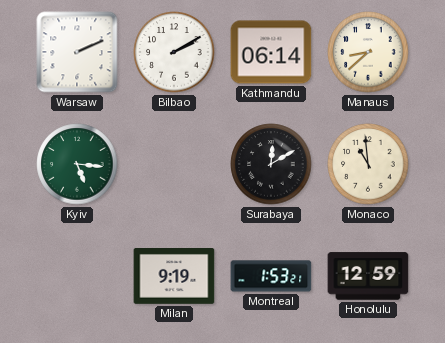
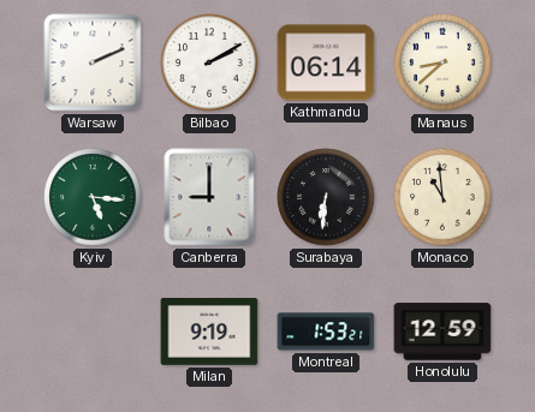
Canberra: none -> 9:00 (209, 197)
Surabaya: 12:10 -> 6:31 (326, 197)
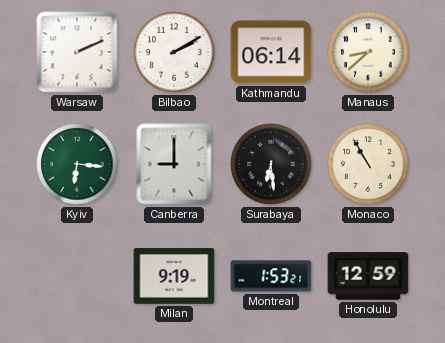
Kyiv: 5:16 -> 6:16 (77, 164)
Surabaya: 6:31 -> 6:29 (271, 164)
Monaco: 10:59 -> 10:55 (368, 164)
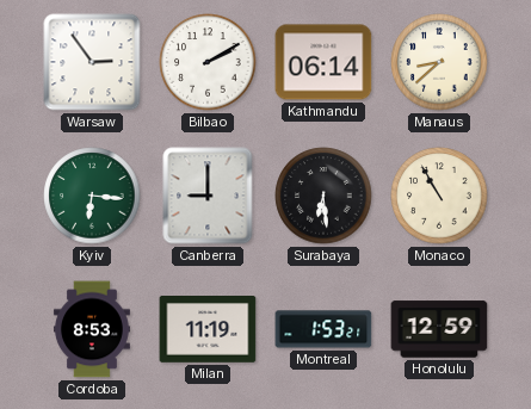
Warsaw: 2:11 -> 2:54 (92, 62)
Cordoba: none -> 8:53 (92, 329)
Milan: 9:19 -> 11:19 (208, 330)
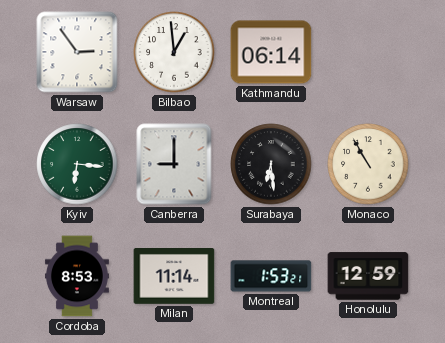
Bilbao: 2:10 -> 12:59 (174, 52)
Manaus: 8:38 -> none (439, 62)
Milan: 11:19 -> 11:14 (174, 277)
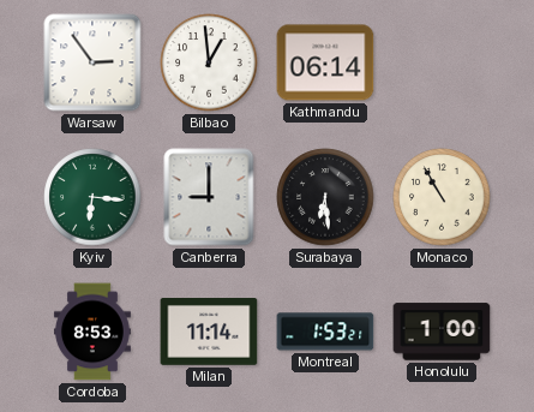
Honolulu: 12:59 -> 1:00 (442, 332)
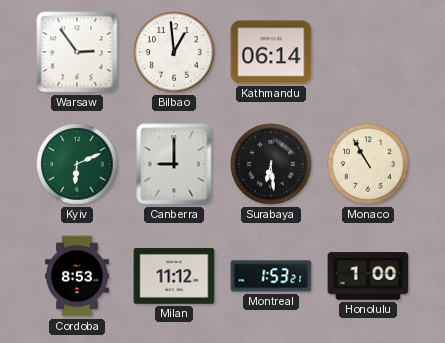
Kyiv: 6:16 -> 6:11 (77, 164)
Milan: 11:14 -> 11:12 (174, 277)
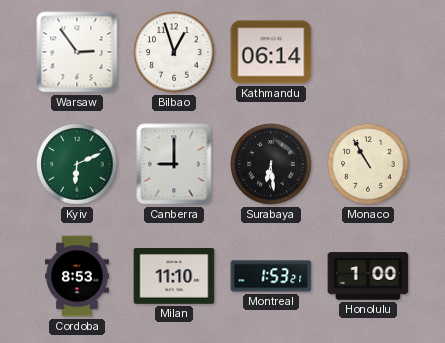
Bilbao: 12:59 -> 12:57 (174, 52)
Milan: 11:12 -> 11:10 (174, 277)
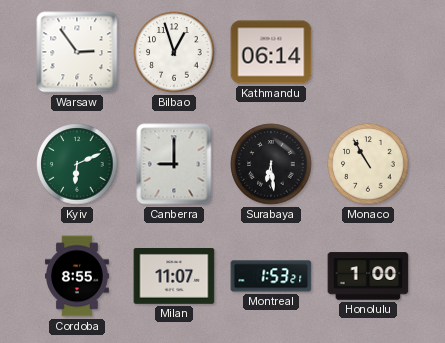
Cordoba: 8:53 -> 8:55 (77, 276)
Milan: 11:10 -> 11:07 (174, 277)
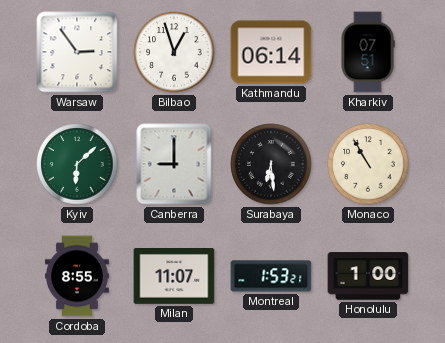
Kharkiv: none -> 07:51 (368, 52)
Kyiv: 6:11 -> 6:08 (77, 164)
